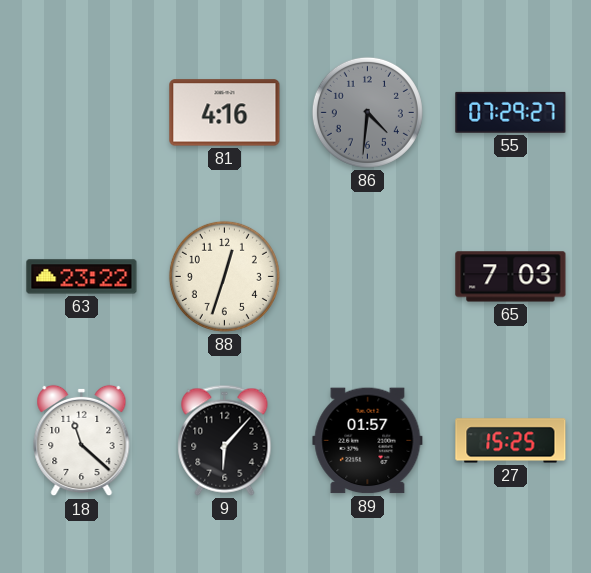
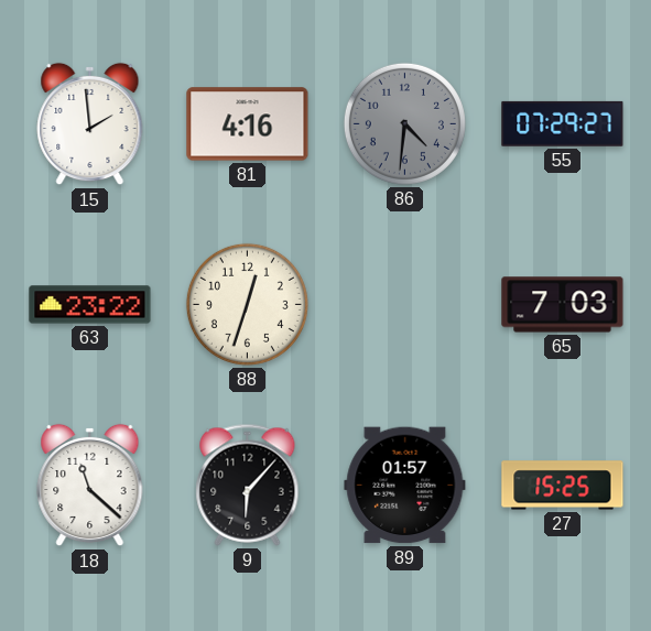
15: none -> 1:59 (90, 124)
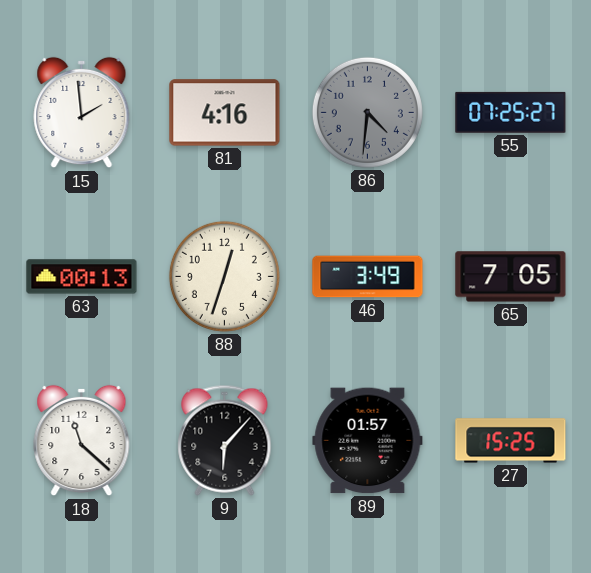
55: 07:29 -> 07:25 (511, 112)
63: 23:22 -> 00:13 (82, 277)
46: none -> 3:49 (368, 277)
65: 7:03 -> 7:05 (511, 277)
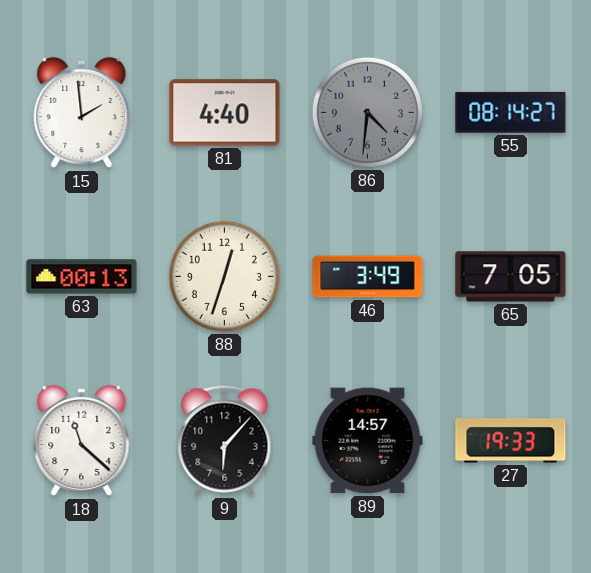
81: 4:16 -> 4:40 (225, 113)
55: 07:25 -> 08:14 (511, 112)
89: 01:57 -> 14:57 (368, 441)
27: 15:25 -> 19:33 (511, 441)
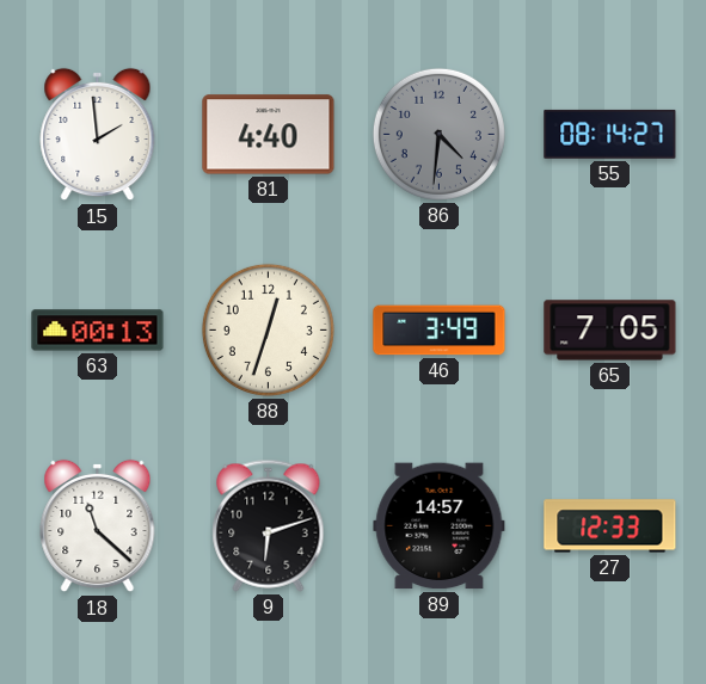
9: 6:07 -> 6:12 (269, 525)
27: 19:33 -> 12:33 (610, 526)
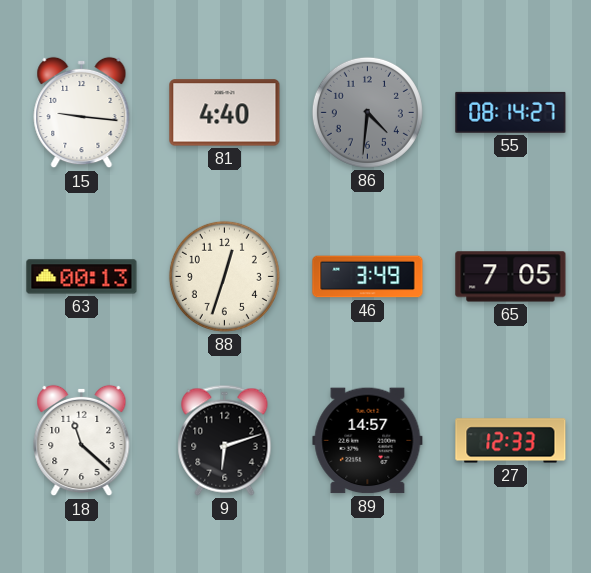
15: 1:59 -> 9:16 (82, 113)
